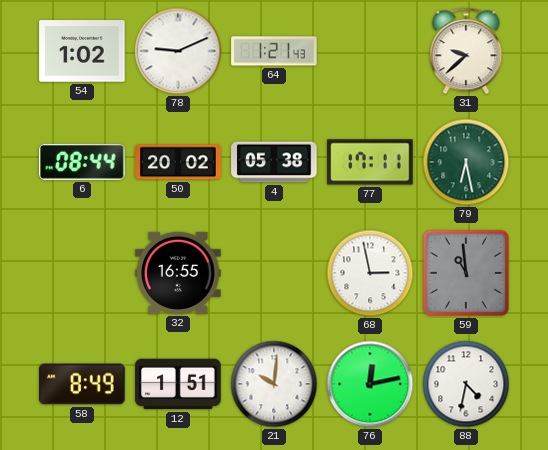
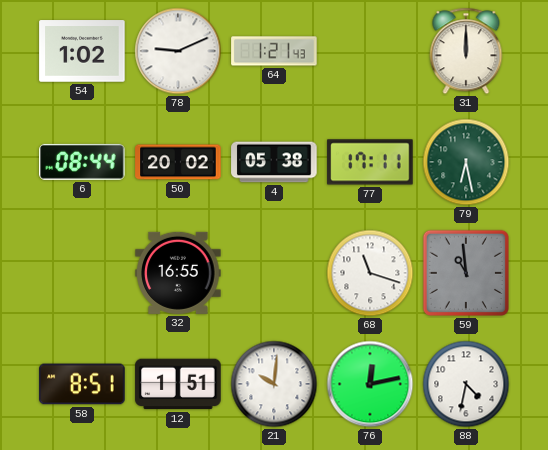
31: 9:38 -> 12:00 (466, 51)
68: 2:58 -> 11:18 (370, 273)
58: 8:49 -> 8:51 (82, 384)
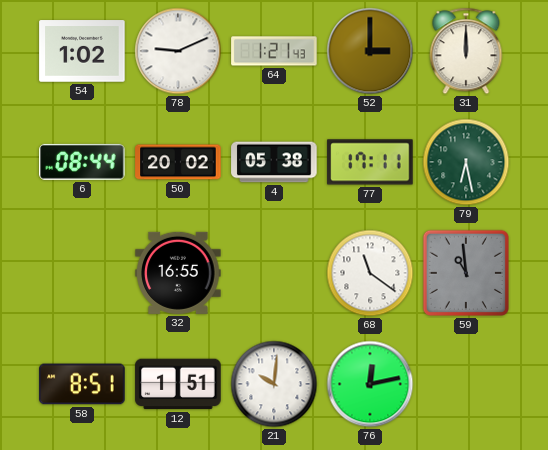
52: none -> 3:00 (370, 51)
68: 11:18 -> 11:21 (370, 273)
88: 4:32 -> none (466, 384)
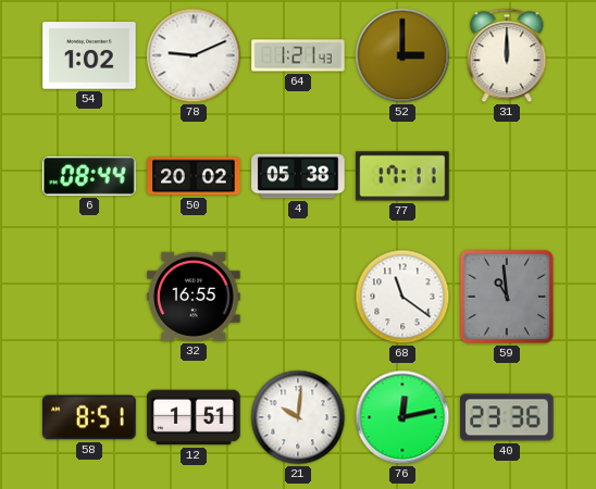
79: 6:28 -> none (466, 162)
40: none -> 23:36 (507, 417)
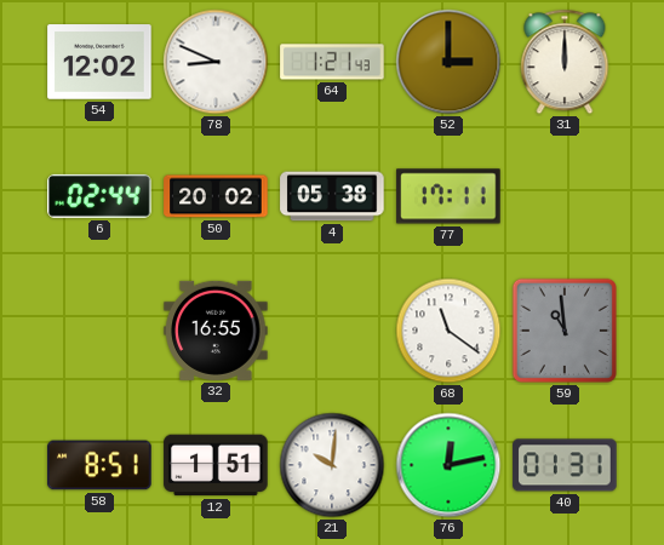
54: 1:02 -> 12:02 (99, 62)
78: 9:11 -> 8:49 (216, 62)
6: 08:44 -> 02:44 (99, 196)
40: 23:36 -> 01:31 (565, 465)
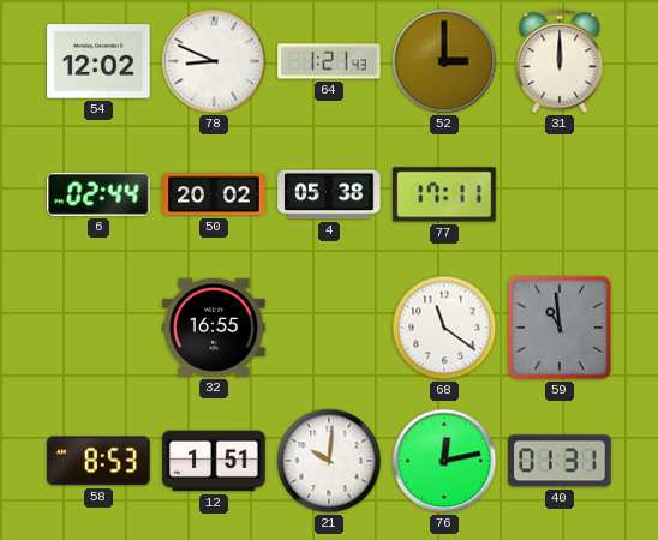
58: 8:51 -> 8:53 (98, 461)
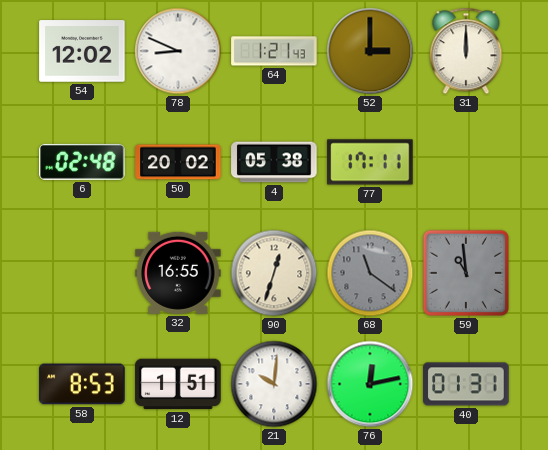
6: 02:44 -> 02:48 (82, 162)
90: none -> 12:33 (274, 273)
68 dial: white -> grey (370, 273)
